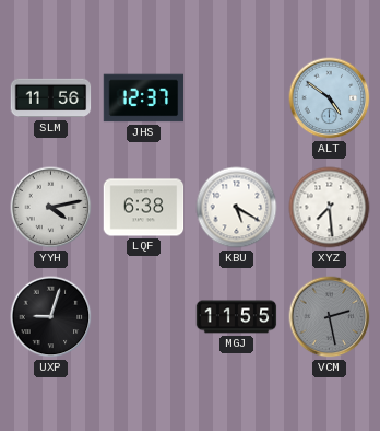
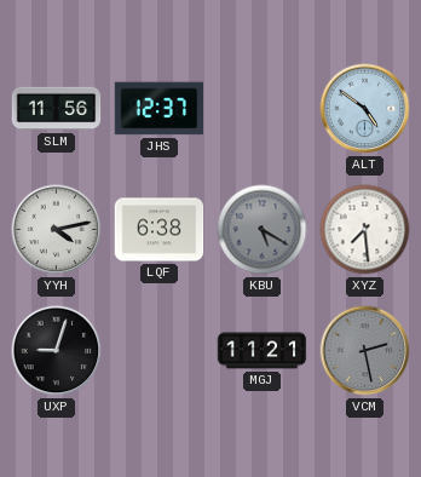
KBU dial: white -> grey (263, 230)
MGJ: 11:55 -> 11:21 (263, 351)
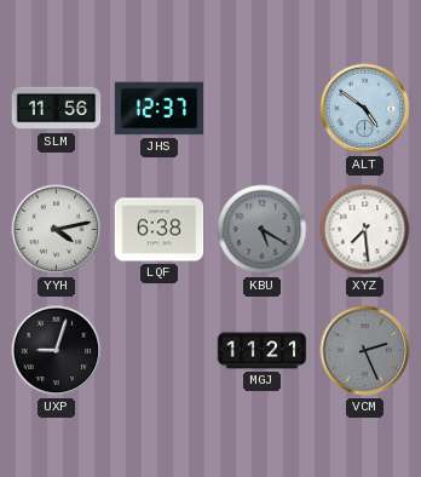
VCM: 2:28 -> 2:26 (365, 351)
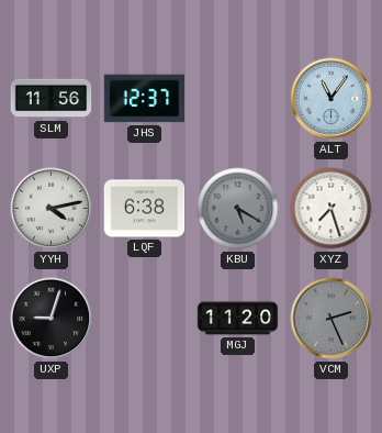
ALT: 4:51 -> 11:06 (332, 99)
XYZ: 7:29 -> 7:27 (332, 209)
MGJ: 11:21 -> 11:20 (238, 319)
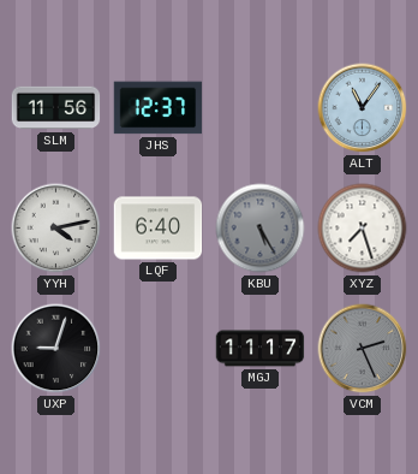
LQF: 6:38 -> 6:40 (159, 229)
KBU: 5:20 -> 5:25 (261, 229)
MGJ: 11:20 -> 11:17 (261, 349)
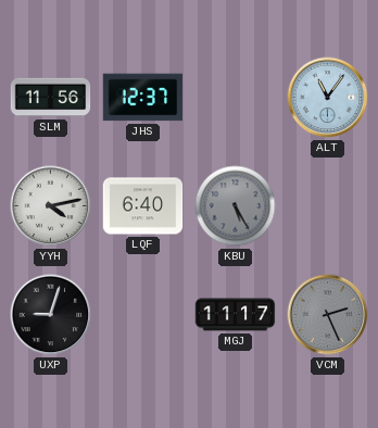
XYZ: 7:27 -> none (363, 229)
